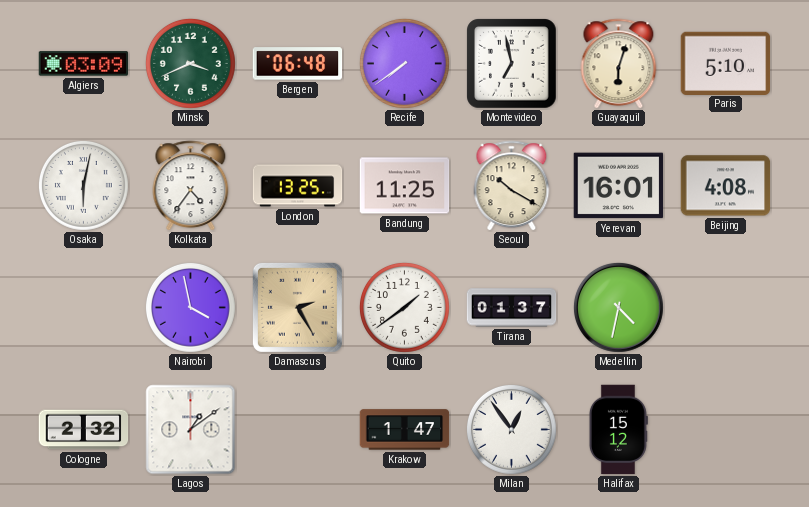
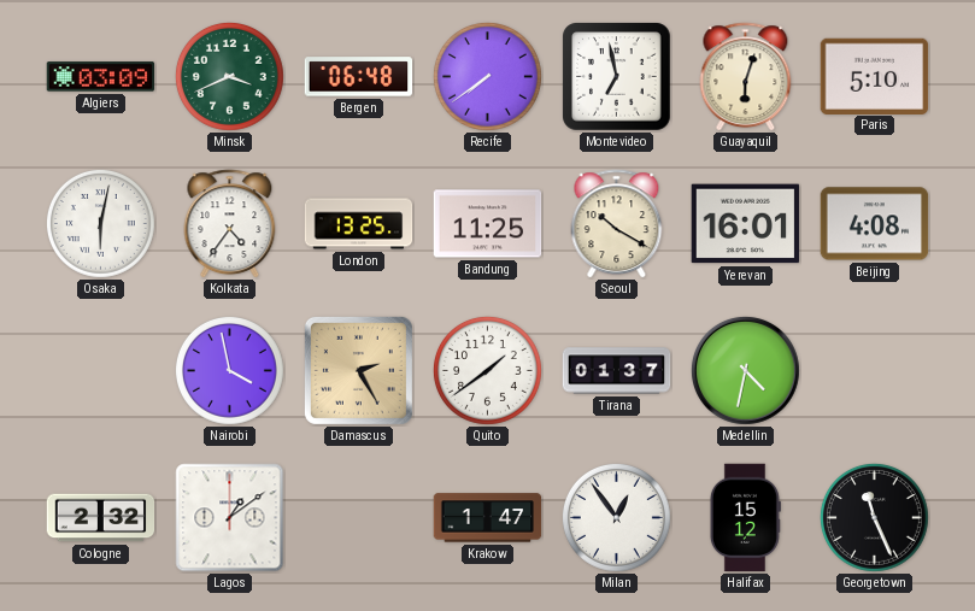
Georgetown: none -> 11:26 (874, 517)
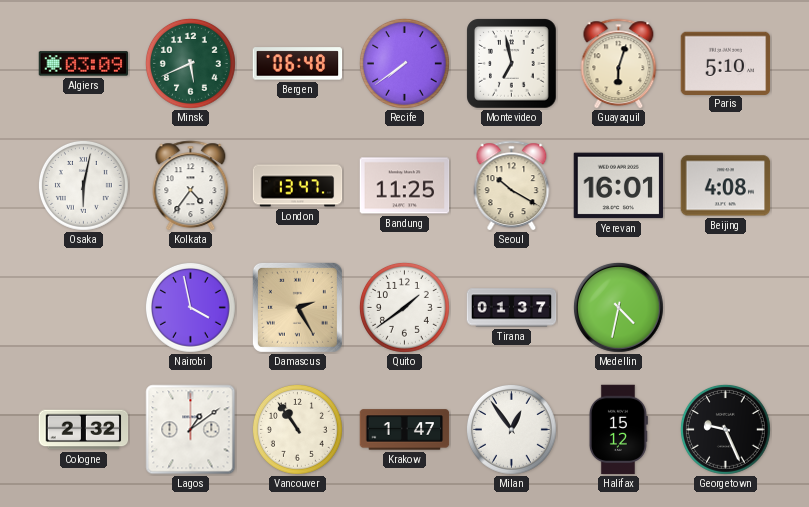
Minsk: 3:41 -> 5:41 (190, 63)
London: 13:25 -> 13:47 (298, 186)
Vancouver: none -> 10:54 (297, 429)
Georgetown: 11:26 -> 9:26 (725, 429)
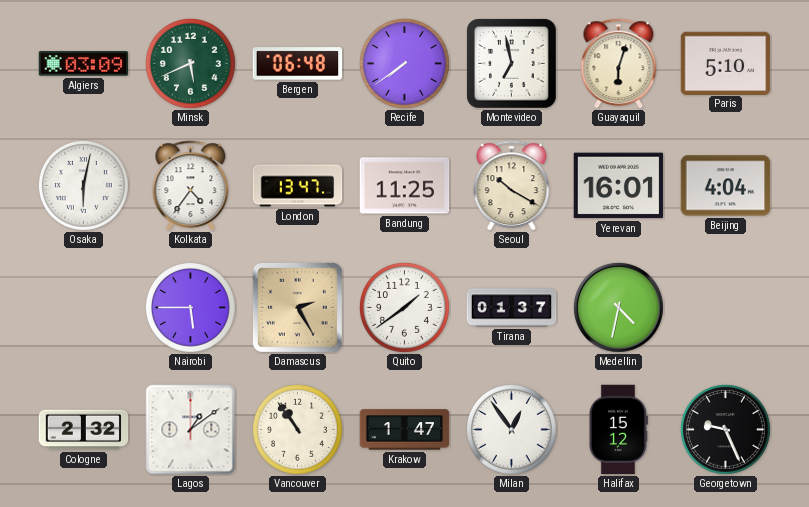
Beijing: 4:08 -> 4:04 (726, 186)
Nairobi: 3:58 -> 5:45 (190, 307)
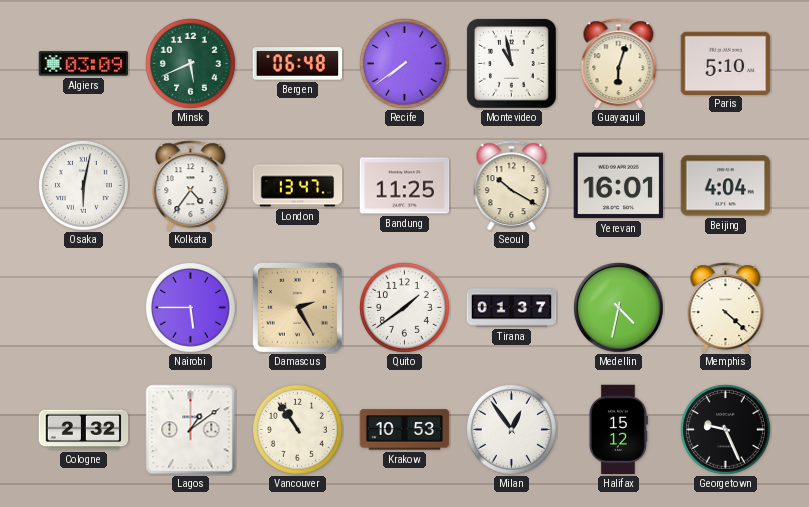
Montevideo: 6:58 -> 10:58 (512, 64)
Memphis: none -> 4:22 (726, 308)
Krakow: 1:47 -> 10:53 (405, 430)
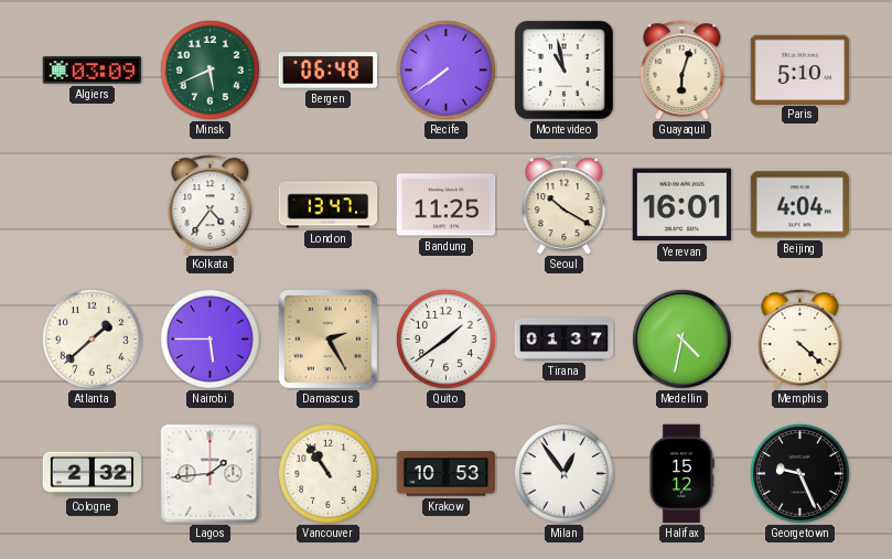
Osaka: 6:02 -> none (83, 185)
Atlanta: none -> 1:38 (92, 338)
Lagos: 1:09 -> 1:44 (211, 474)
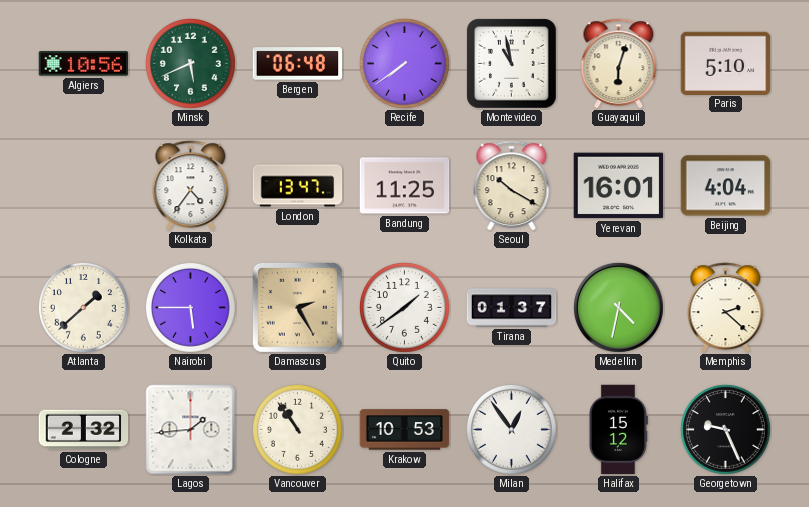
Algiers: 03:09 -> 10:56 (84, 64)
Memphis: 4:22 -> 2:22 (726, 308)
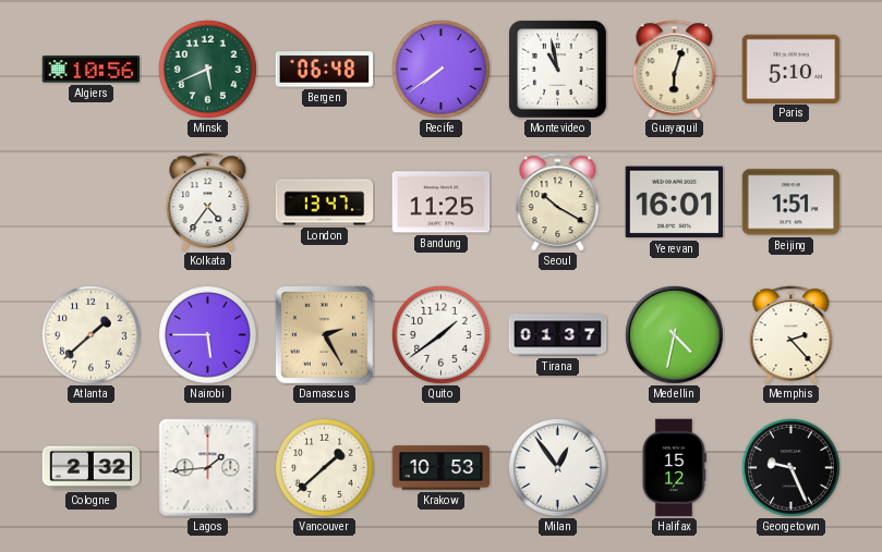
Beijing: 4:04 -> 1:51 (792, 203)
Memphis: 2:22 -> 2:23 (792, 335)
Vancouver: 10:54 -> 1:38 (324, 467)
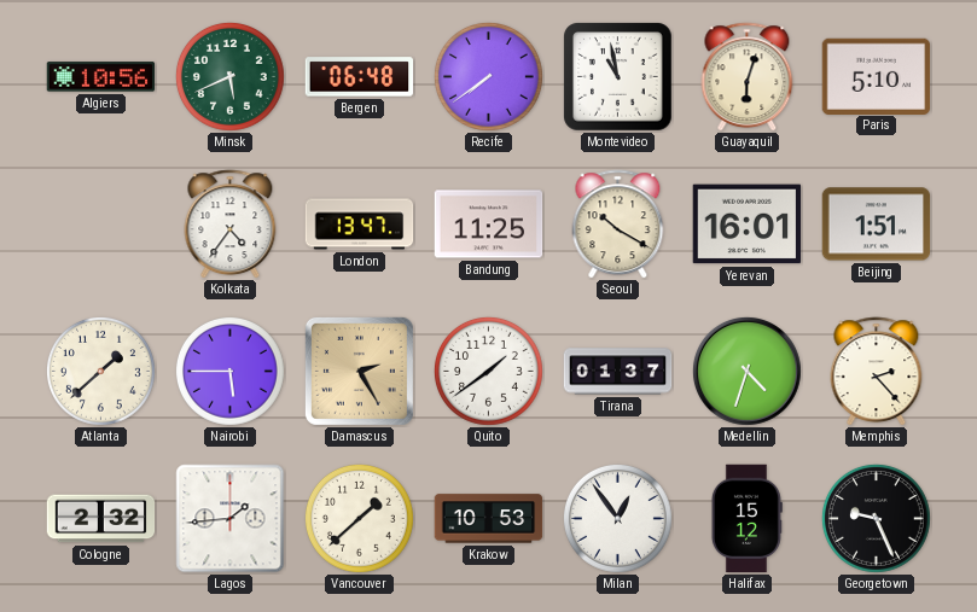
Medellin: 4:32 -> 4:33 (746, 371)
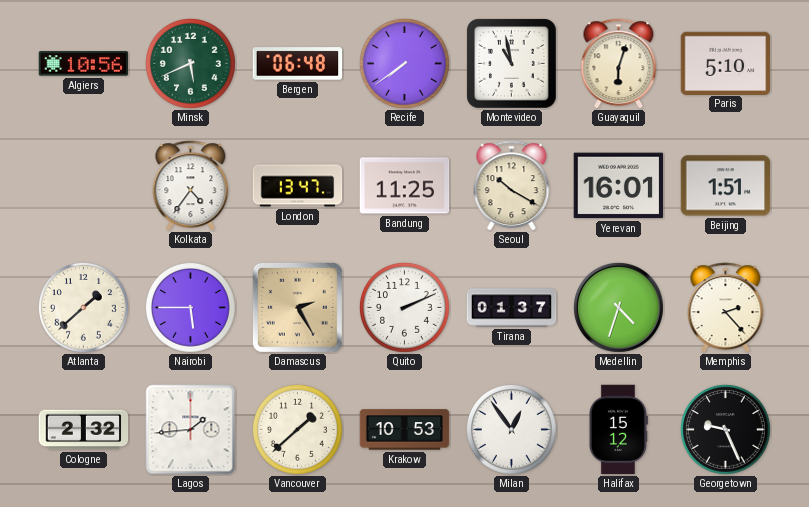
Quito: 1:39 -> 2:11 (404, 307)
